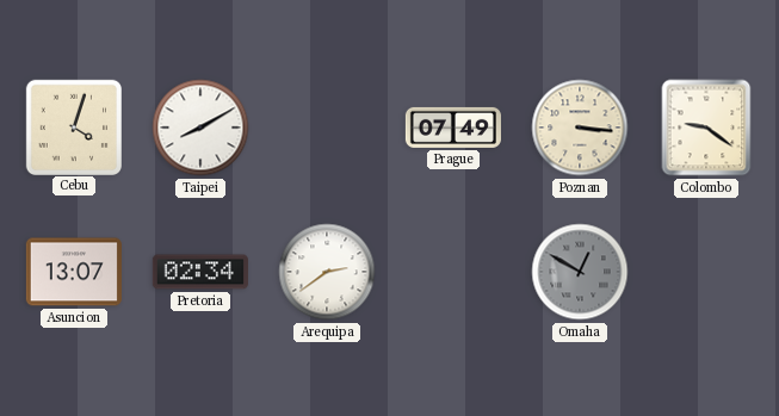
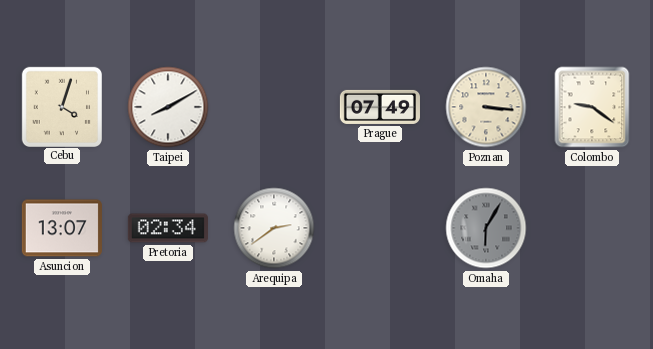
Omaha: 12:50 -> 6:05 (486, 228)
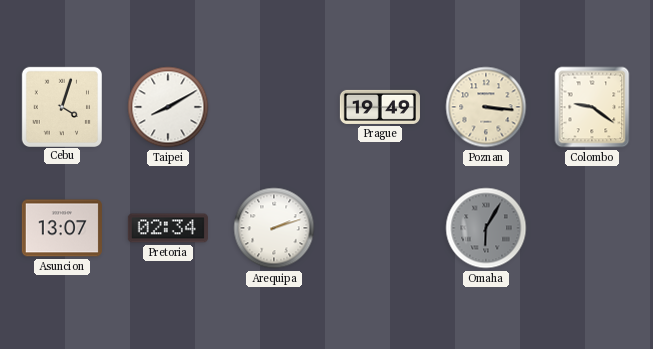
Prague: 07:49 -> 19:49 (380, 107)
Arequipa: 2:39 -> 2:12 (274, 228)
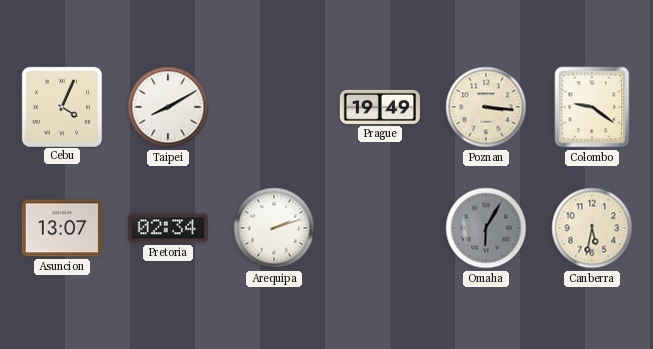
Cebu: 4:03 -> 4:04 (61, 106)
Canberra: none -> 5:32 (592, 228)
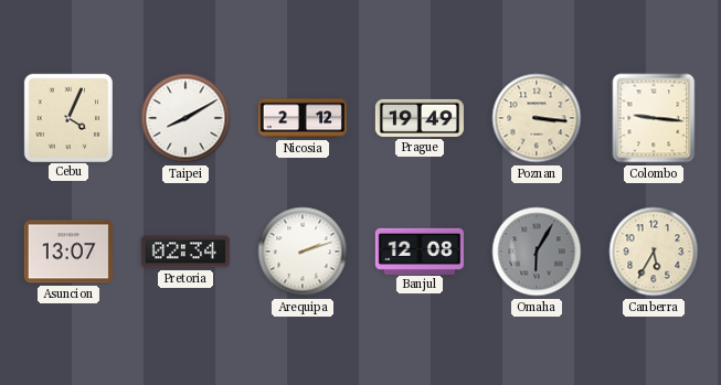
Nicosia: none -> 2:12 (301, 118)
Colombo: 9:21 -> 9:16 (654, 118)
Banjul: none -> 12:08 (420, 250)
Canberra: 5:32 -> 5:35 (654, 252)
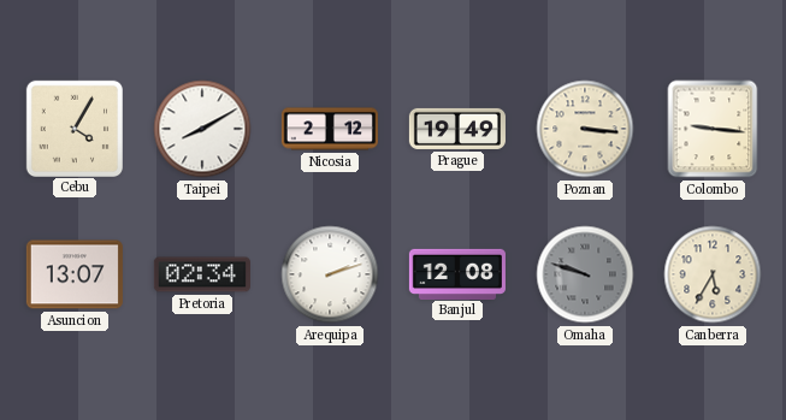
Cebu: 4:04 -> 4:05 (73, 128)
Omaha: 6:05 -> 9:48 (585, 274)
